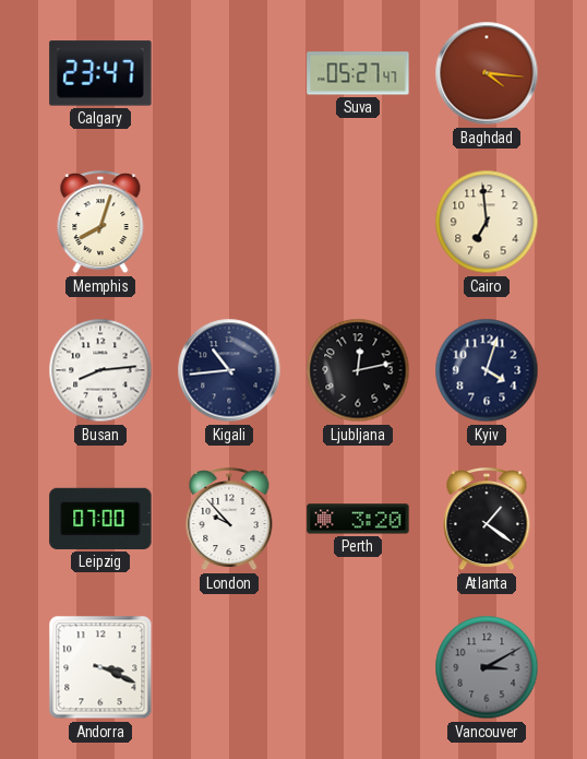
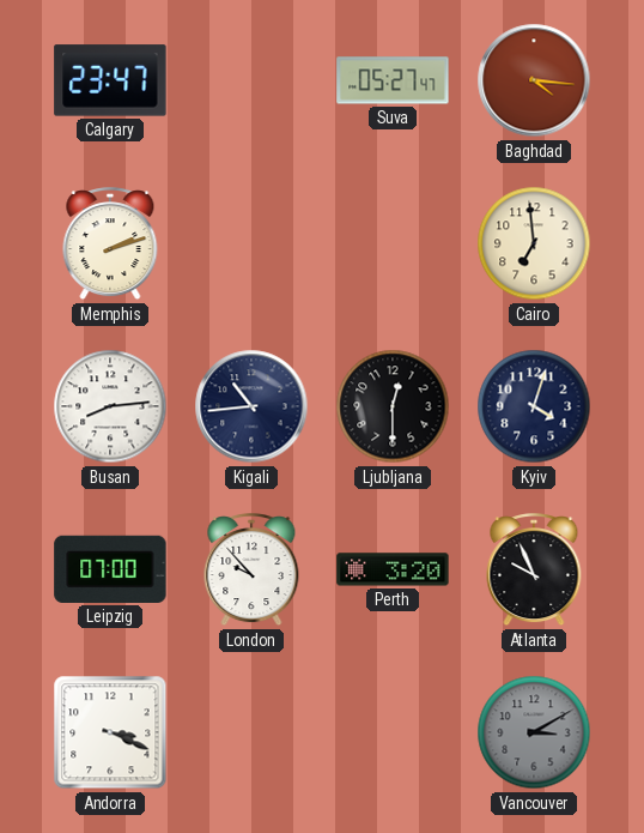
Memphis: 8:03 -> 2:12 (110, 245)
Ljubljana: 12:13 -> 12:30 (393, 406)
Atlanta: 1:21 -> 9:56 (534, 571)
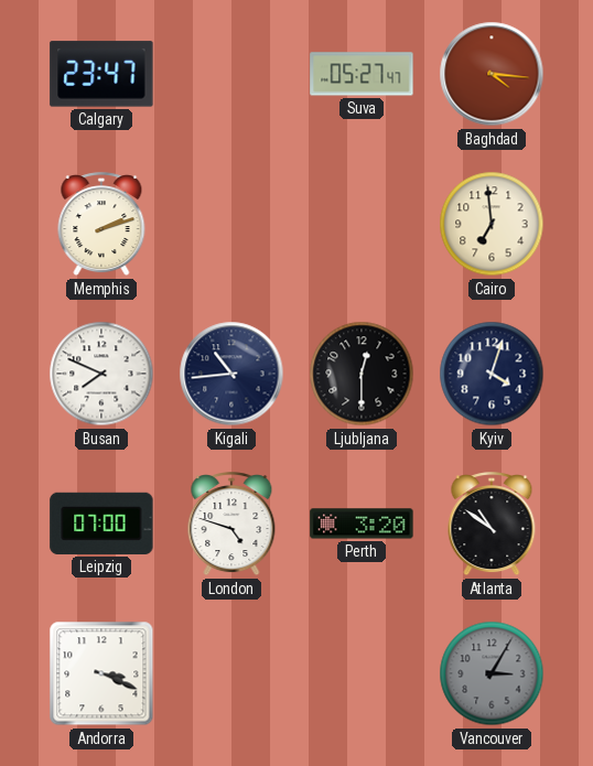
Busan: 8:14 -> 7:49 (101, 374)
London: 9:53 -> 4:48 (231, 525)
Atlanta: 9:56 -> 10:51 (492, 525)
Vancouver: 3:10 -> 3:05 (492, 673)
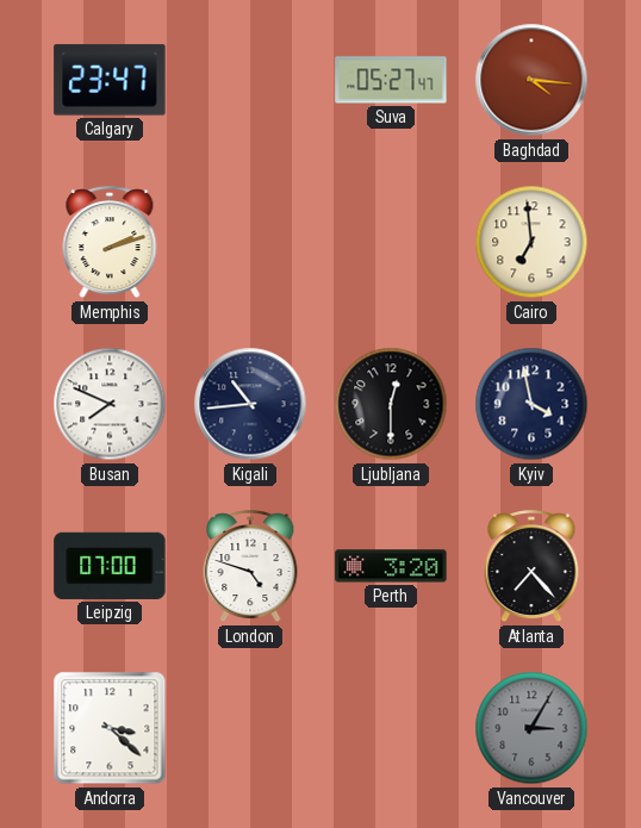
Kyiv: 4:03 -> 3:58 (531, 404)
Atlanta: 10:51 -> 7:23 (531, 567)
Andorra: 3:19 -> 3:22 (110, 728)
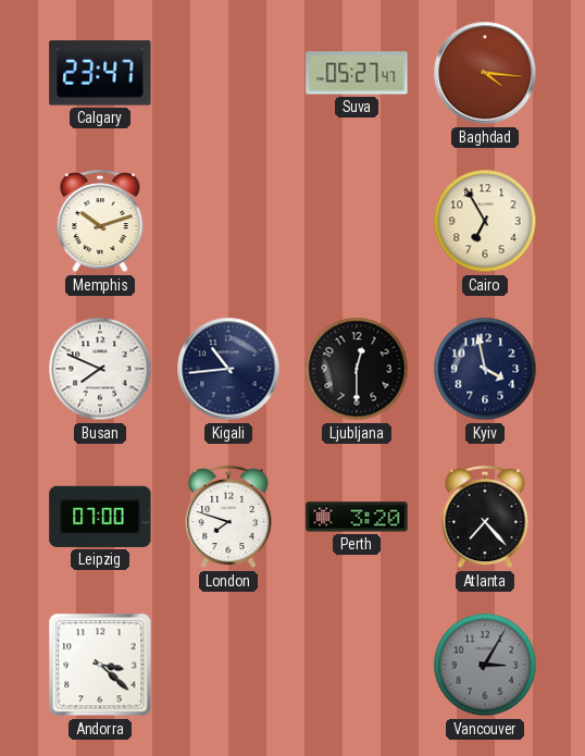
Memphis: 2:12 -> 10:12 (100, 222)
Cairo: 6:59 -> 6:55 (485, 221)
London: 4:48 -> 7:48 (228, 518)
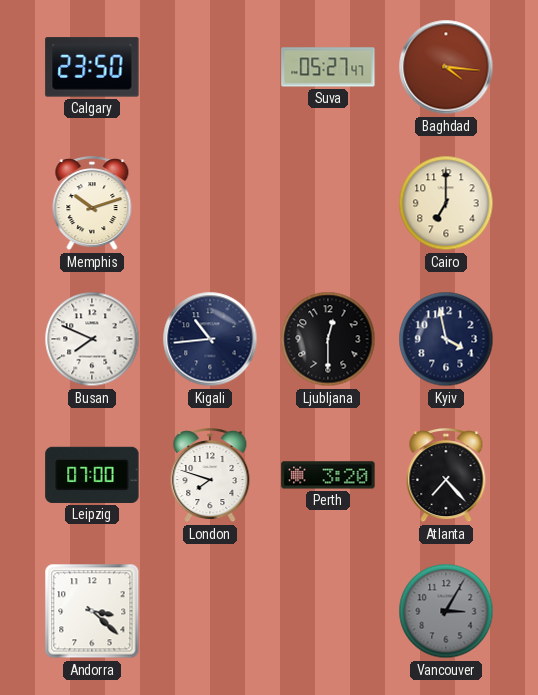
Calgary: 23:47 -> 23:50 (92, 67)
Cairo: 6:55 -> 7:00 (446, 203)
